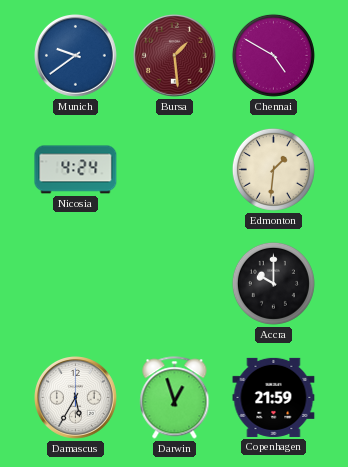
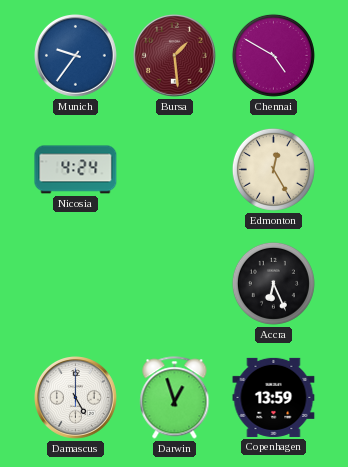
Munich: 9:39 -> 9:36 (76, 56)
Edmonton: 1:31 -> 12:25 (273, 169)
Accra: 10:00 -> 6:26 (273, 283)
Damascus: 5:35 -> 5:00 (76, 398)
Copenhagen: 21:59 -> 13:59 (274, 397)
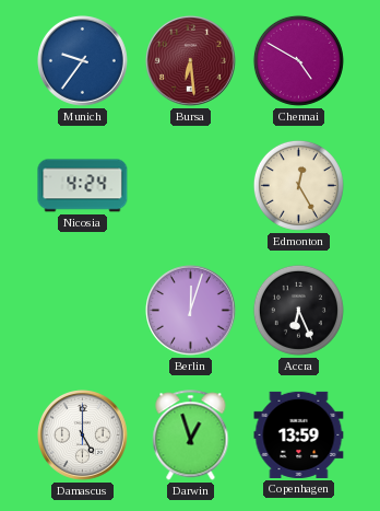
Bursa: 1:29 -> 6:29 (191, 61)
Berlin: none -> 12:03 (191, 311)
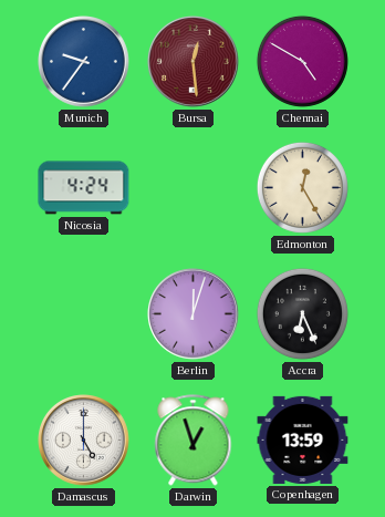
Bursa: 6:29 -> 12:29 (194, 62)
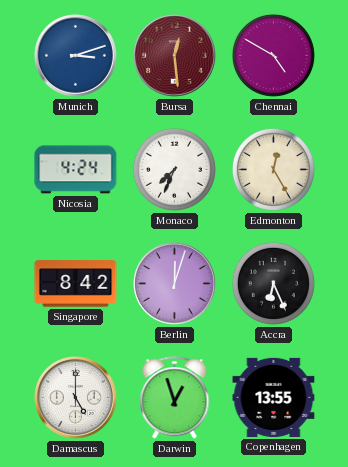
Munich: 9:36 -> 3:12 (76, 56)
Monaco: none -> 7:34 (174, 169)
Singapore: none -> 8:42 (76, 284)
Copenhagen: 13:59 -> 13:55 (274, 397)
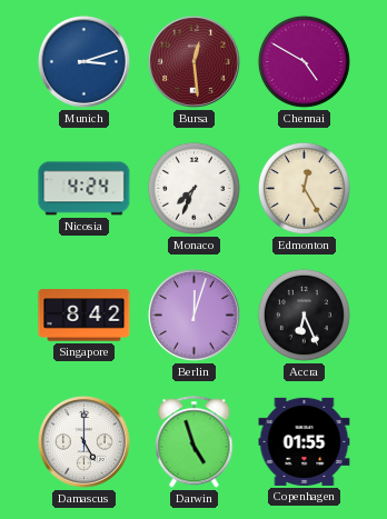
Darwin: 12:57 -> 4:57 (195, 442)
Copenhagen: 13:55 -> 01:55 (305, 441)
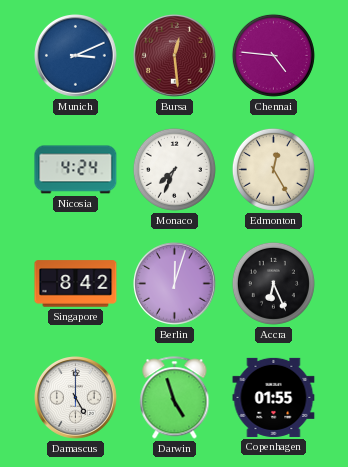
Munich: 3:12 -> 3:11 (76, 56)
Chennai: 4:50 -> 4:46 (273, 55)
